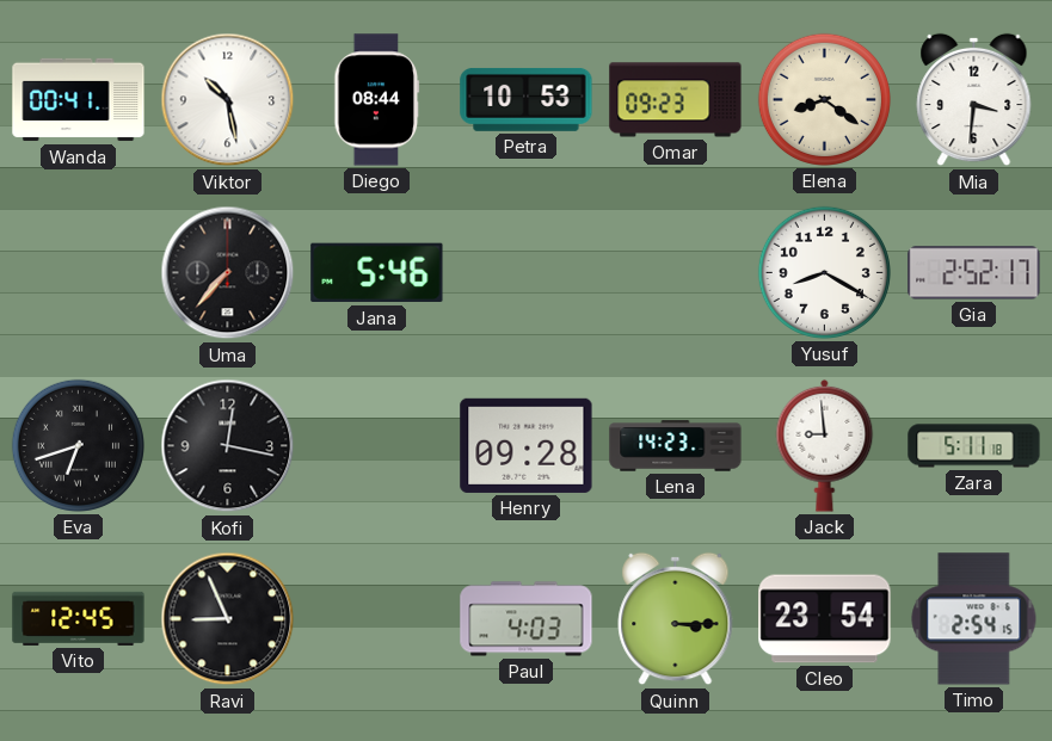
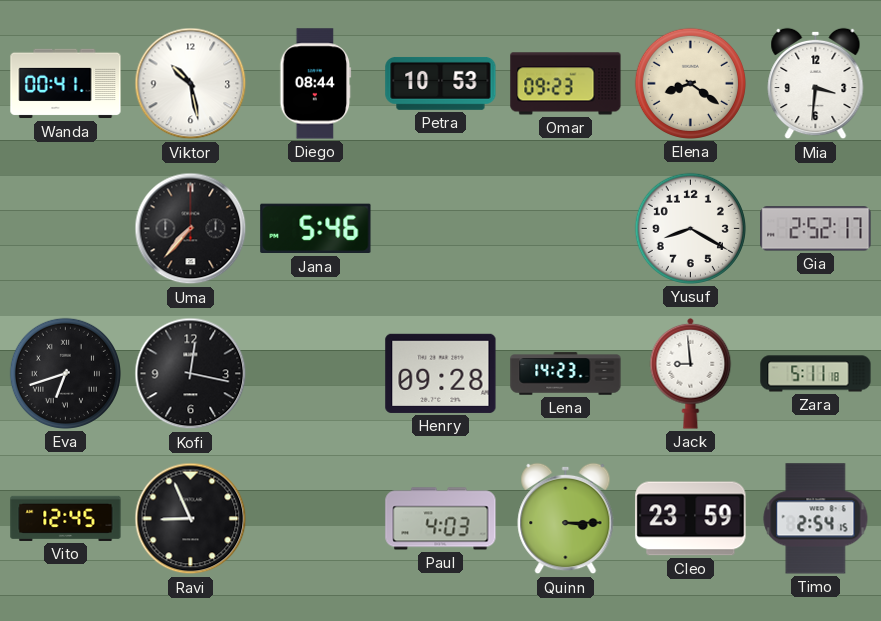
Cleo: 23:54 -> 23:59 (691, 519)
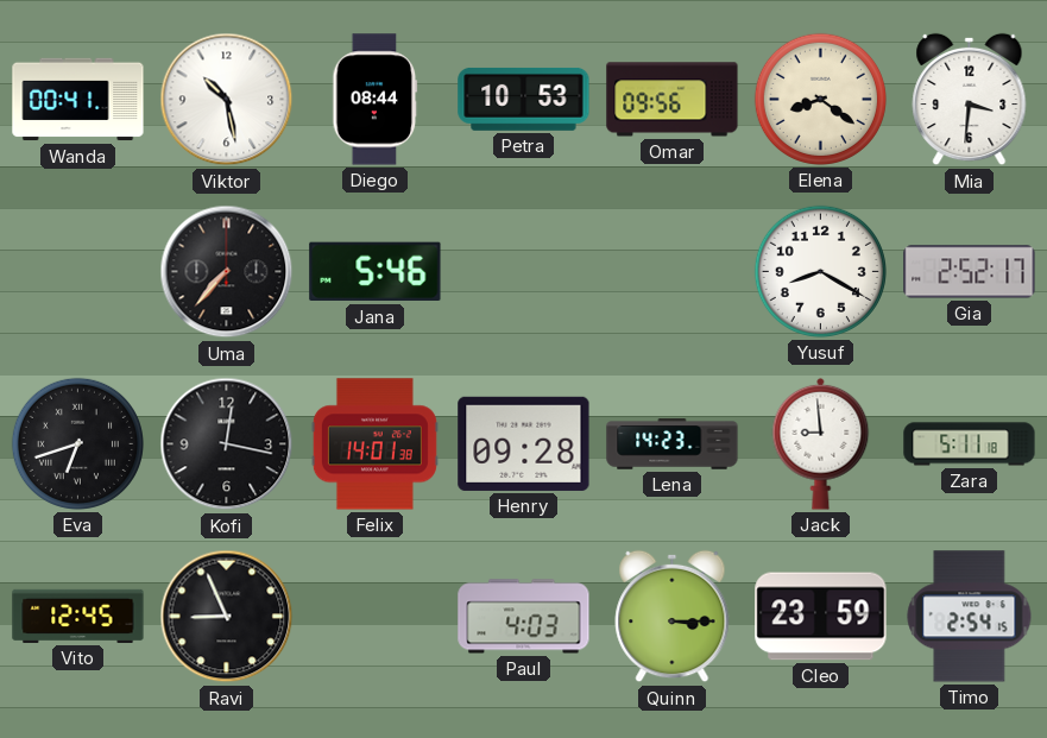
Omar: 09:23 -> 09:56 (673, 100)
Felix: none -> 14:01 (374, 444)
